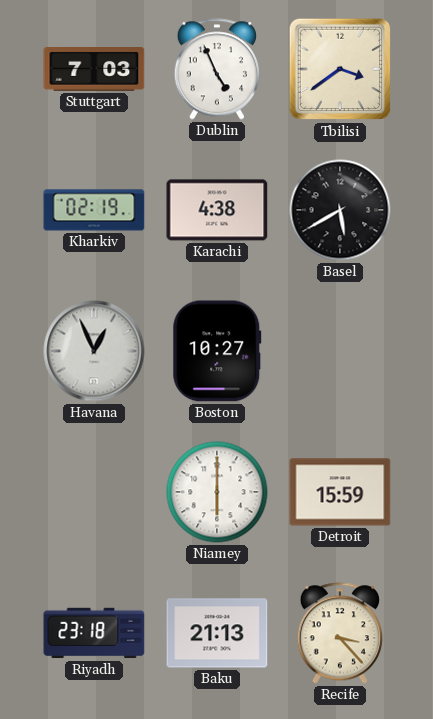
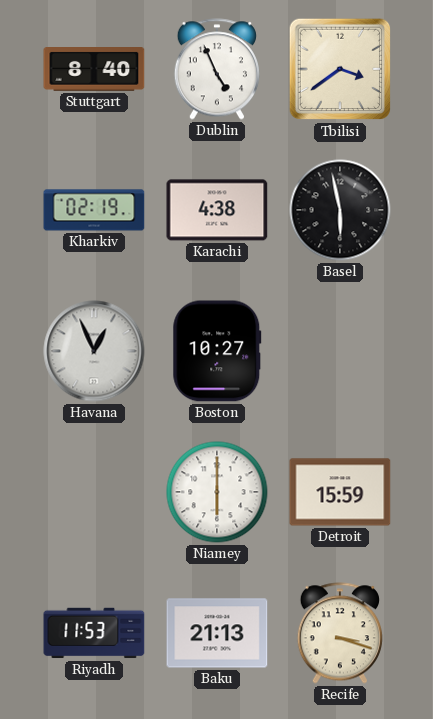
Stuttgart: 7:03 -> 8:40 (94, 70)
Basel: 5:40 -> 5:58 (340, 210)
Riyadh: 23:18 -> 11:53 (94, 633)
Recife: 3:23 -> 3:18 (340, 633)
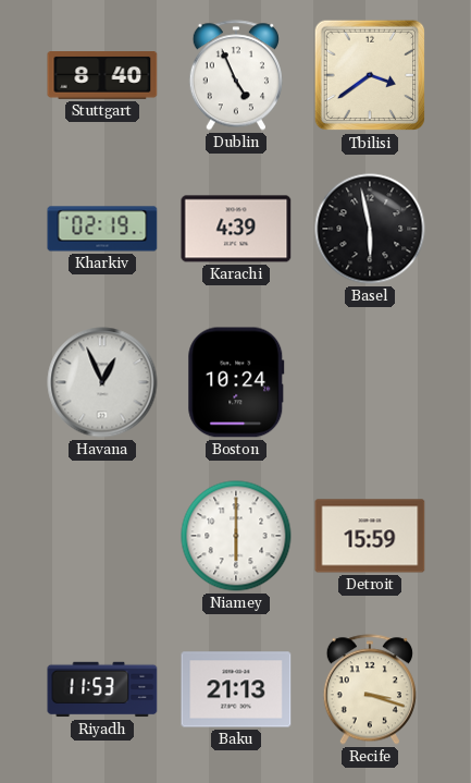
Karachi: 4:38 -> 4:39 (236, 229)
Boston: 10:27 -> 10:24 (236, 382)
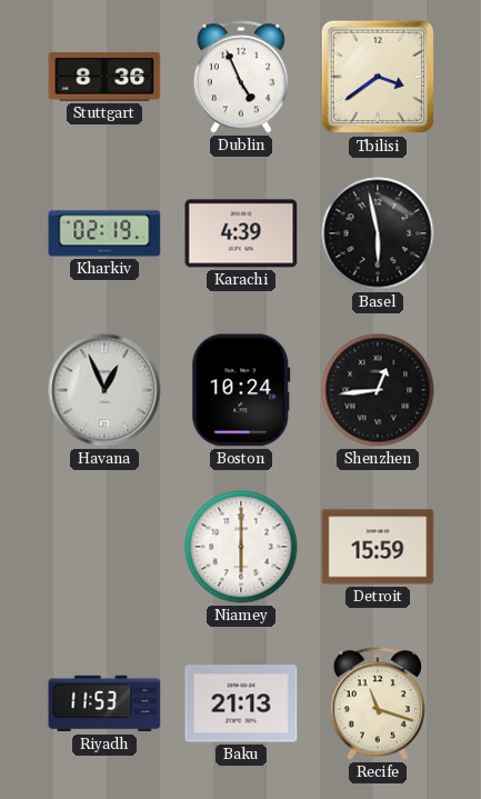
Stuttgart: 8:40 -> 8:36 (104, 78)
Shenzhen: none -> 12:44 (378, 390)
Recife: 3:18 -> 11:18 (378, 703)
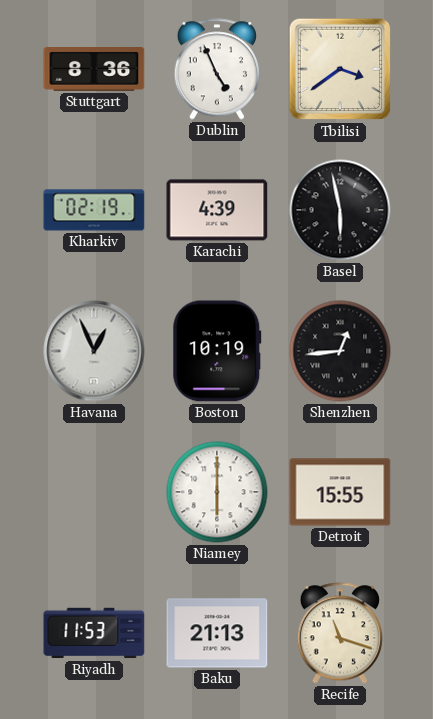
Boston: 10:24 -> 10:19 (217, 351)
Detroit: 15:59 -> 15:55 (340, 492)
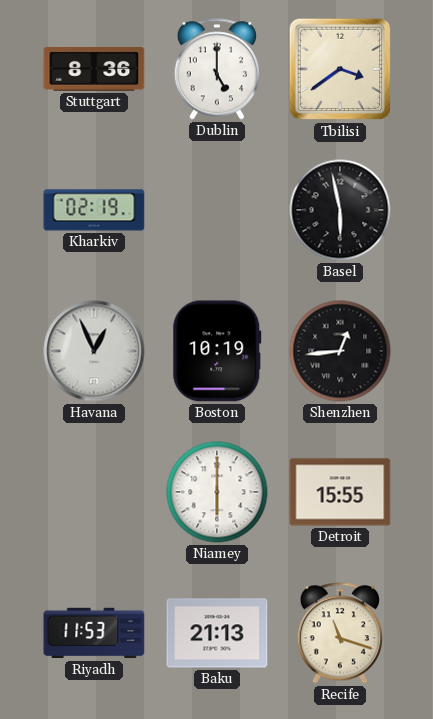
Dublin: 4:56 -> 5:00 (217, 69)
Karachi: 4:39 -> none (217, 210)
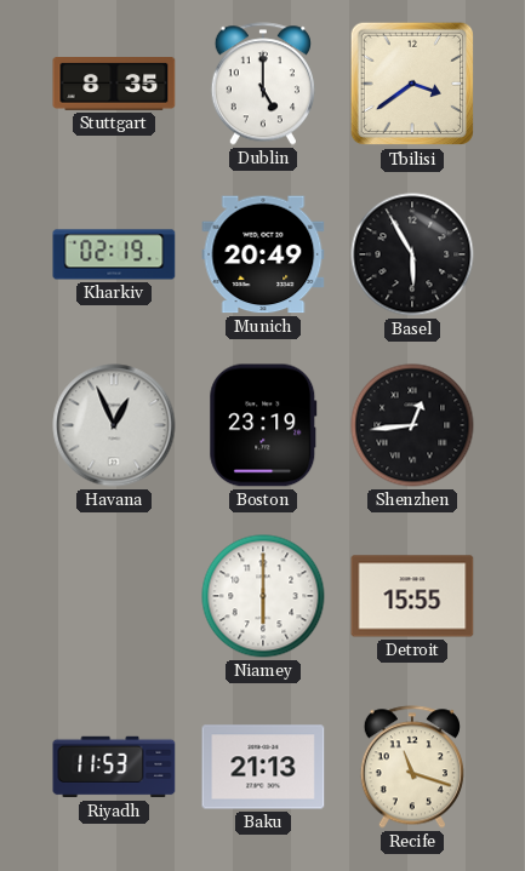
Stuttgart: 8:36 -> 8:35 (114, 85)
Munich: none -> 20:49 (263, 254)
Basel: 5:58 -> 5:55 (412, 254)
Boston: 10:19 -> 23:19 (263, 425)
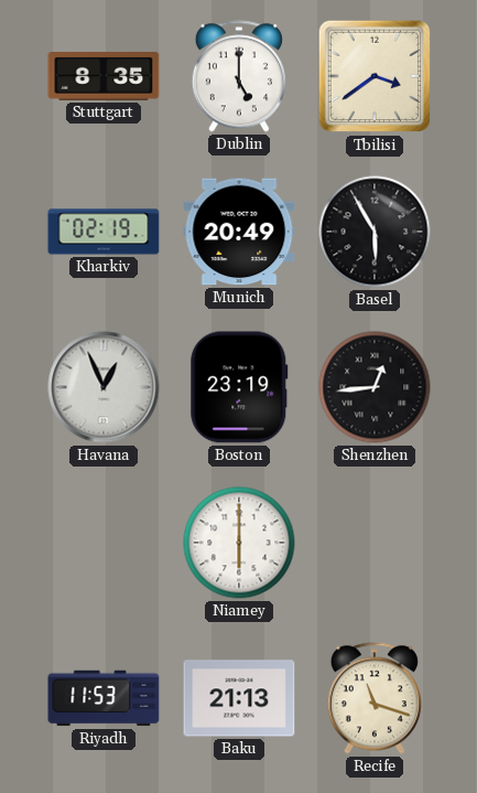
Detroit: 15:55 -> none (412, 596)
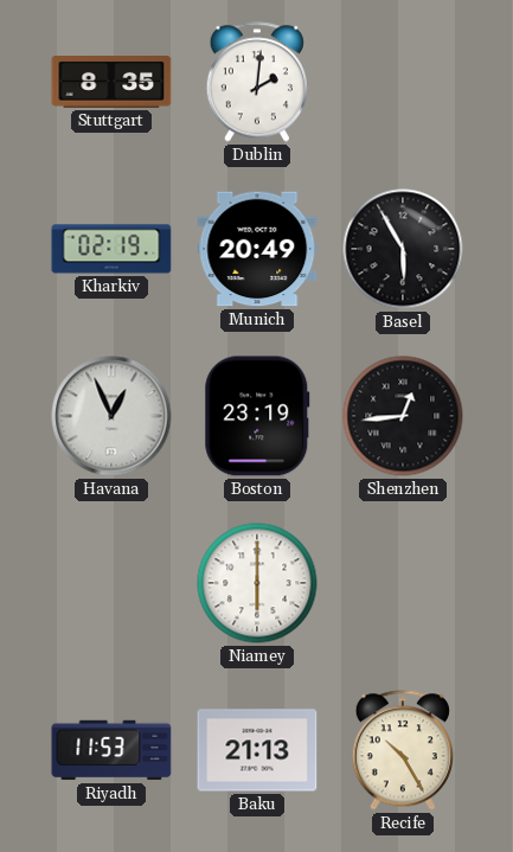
Dublin: 5:00 -> 2:01 (257, 82)
Tbilisi: 3:39 -> none (375, 76)
Recife: 11:18 -> 10:25 (403, 750)
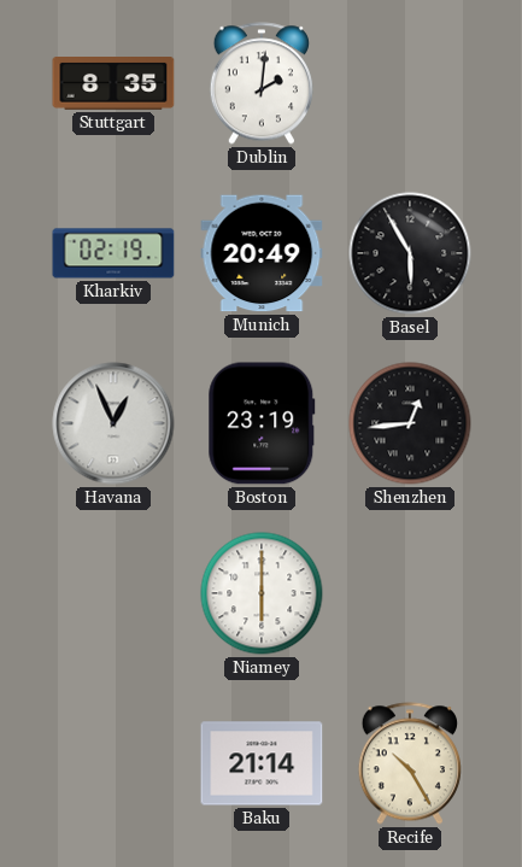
Riyadh: 11:53 -> none (111, 750)
Baku: 21:13 -> 21:14 (262, 763)
